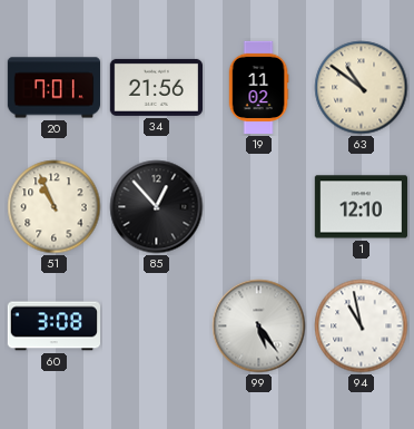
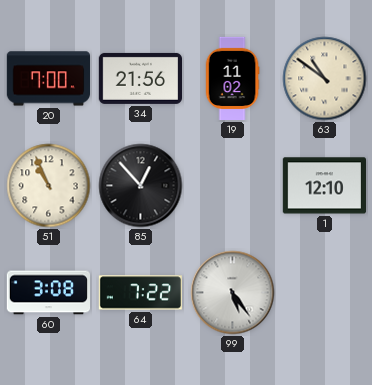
20: 7:01 -> 7:00 (48, 79)
64: none -> 7:22 (140, 293)
94: 10:58 -> none (362, 326)
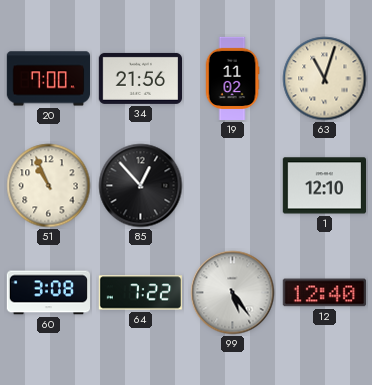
63: 10:51 -> 11:03 (325, 79)
12: none -> 12:40 (324, 293)
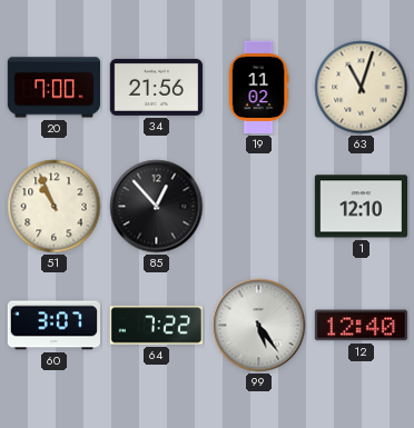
60: 3:08 -> 3:07 (53, 326)
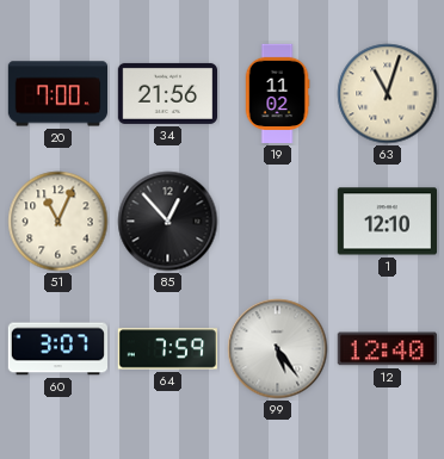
51: 10:56 -> 11:04 (58, 222)
64: 7:22 -> 7:59 (167, 349)
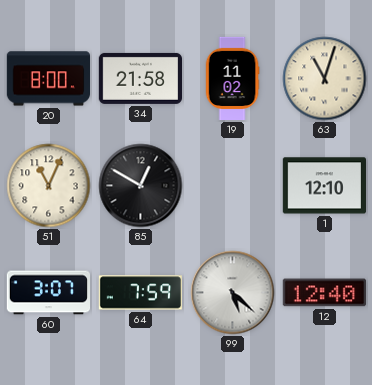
20: 7:00 -> 8:00 (48, 79)
34: 21:56 -> 21:58 (140, 78)
85: 12:53 -> 12:50 (141, 186)
99: 5:24 -> 5:22 (233, 293)
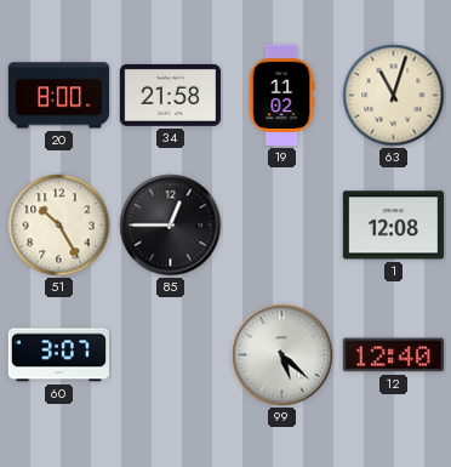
51: 11:04 -> 10:25 (59, 226)
85: 12:50 -> 12:45 (171, 226)
1: 12:10 -> 12:08 (393, 226)
64: 7:59 -> none (140, 293)
